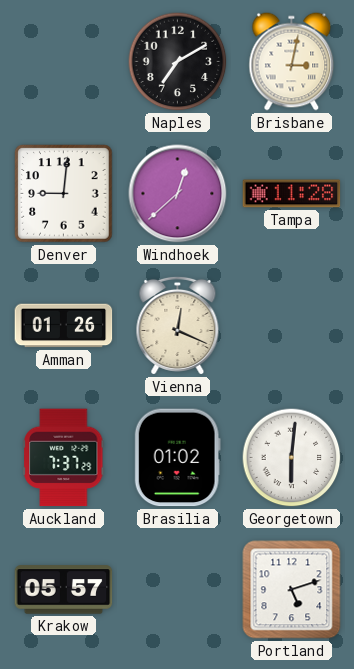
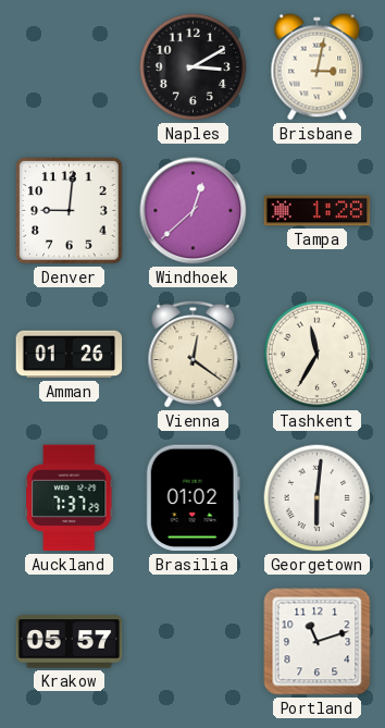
Naples: 7:10 -> 3:10 (194, 67)
Tampa: 11:28 -> 1:28 (318, 211)
Vienna: 12:19 -> 12:21 (194, 354)
Tashkent: none -> 11:35 (318, 355)
Portland: 5:12 -> 11:12 (318, 642)
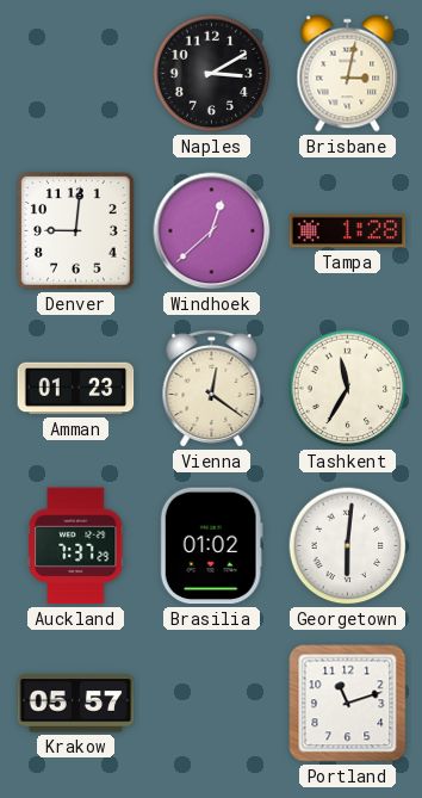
Amman: 01:26 -> 01:23 (76, 389)
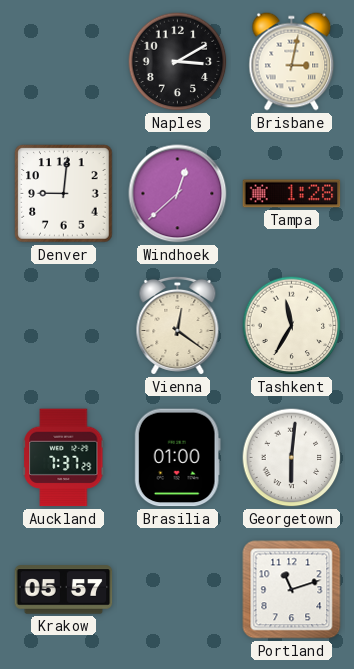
Amman: 01:23 -> none (76, 389)
Brasilia: 01:02 -> 01:00 (177, 458)
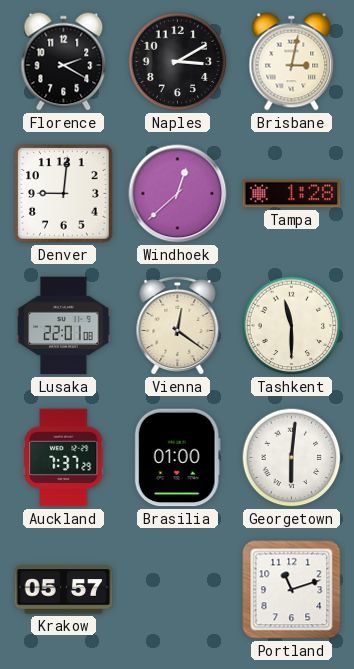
Florence: none -> 2:20 (64, 62)
Lusaka: none -> 22:01 (64, 326)
Tashkent: 11:35 -> 11:30 (292, 326)
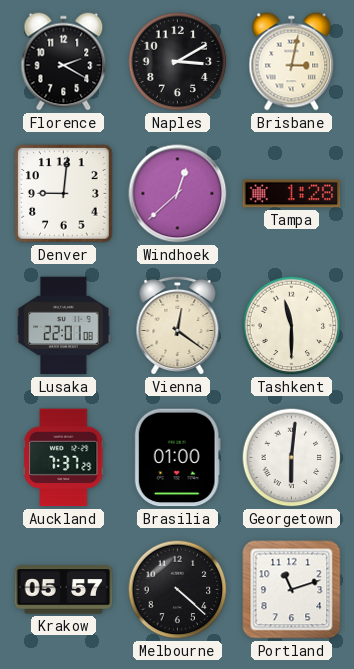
Melbourne: none -> 4:22 (178, 590)
